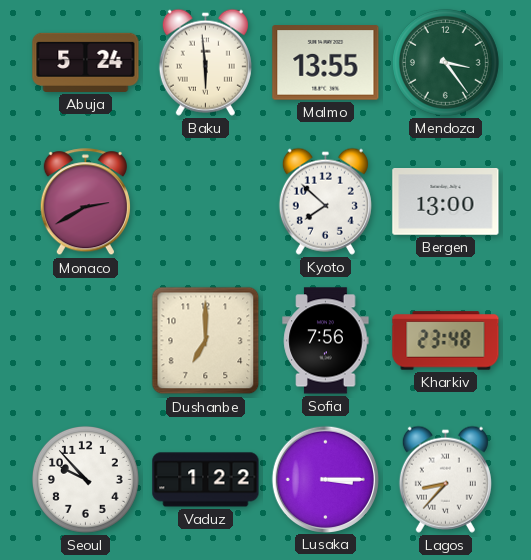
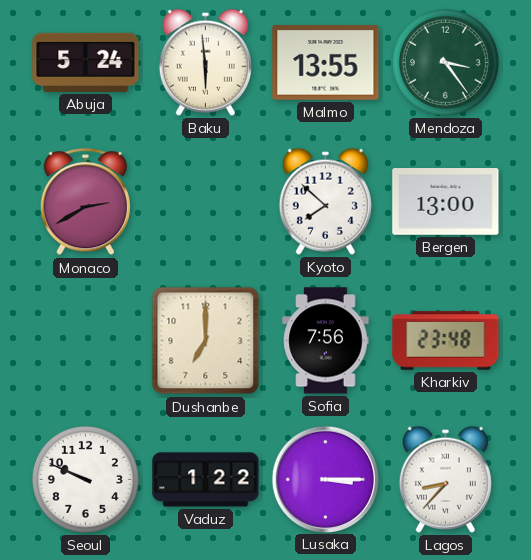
Seoul: 9:53 -> 9:49 (85, 479)
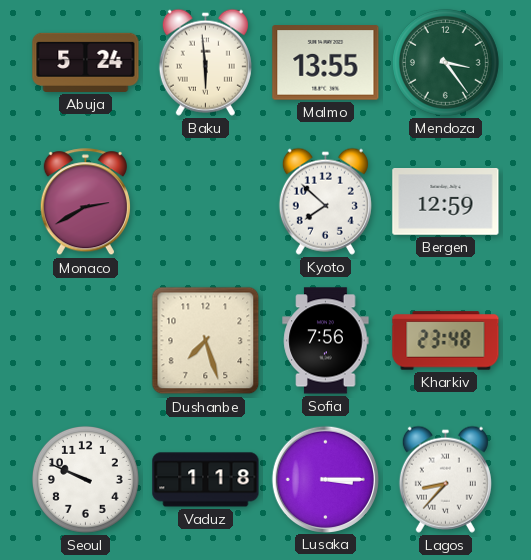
Bergen: 13:00 -> 12:59 (446, 202)
Dushanbe: 7:00 -> 7:27 (206, 341)
Vaduz: 1:22 -> 1:18 (206, 480)
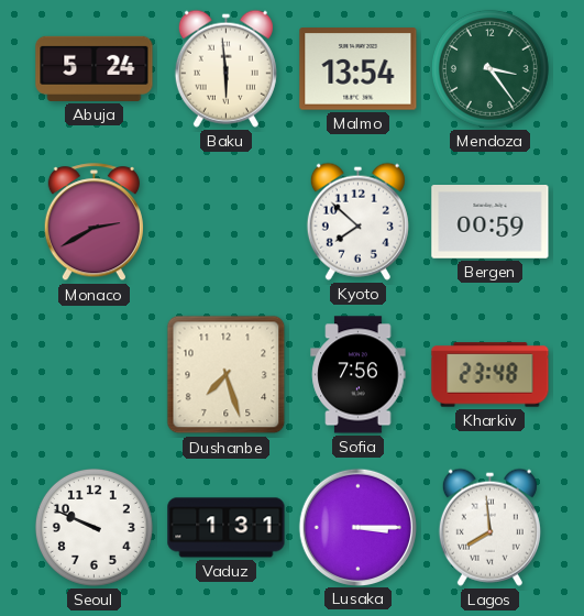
Malmo: 13:55 -> 13:54 (359, 69)
Bergen: 12:59 -> 00:59 (491, 222)
Vaduz: 1:18 -> 1:31 (227, 528)
Lagos: 8:37 -> 7:59 (489, 527)
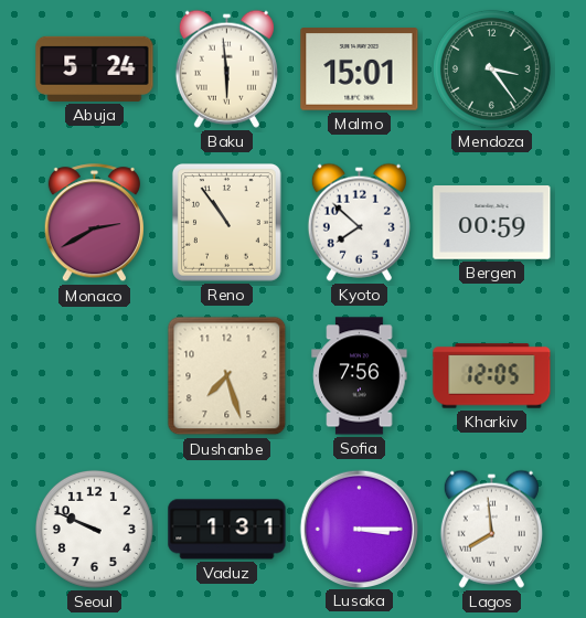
Malmo: 13:54 -> 15:01 (360, 70)
Reno: none -> 10:54 (226, 222)
Kharkiv: 23:48 -> 12:05 (492, 376)
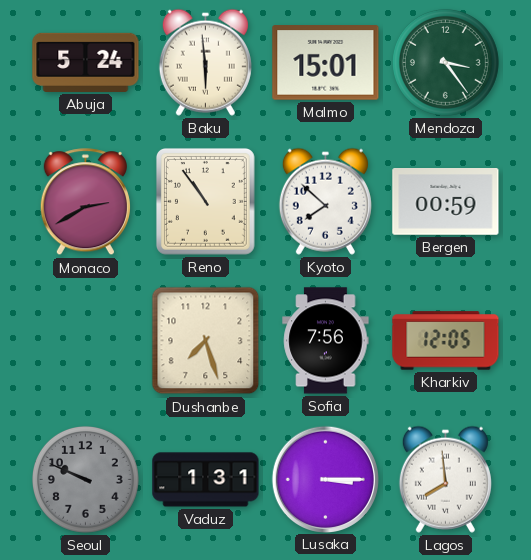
Seoul dial: white -> grey (85, 479)
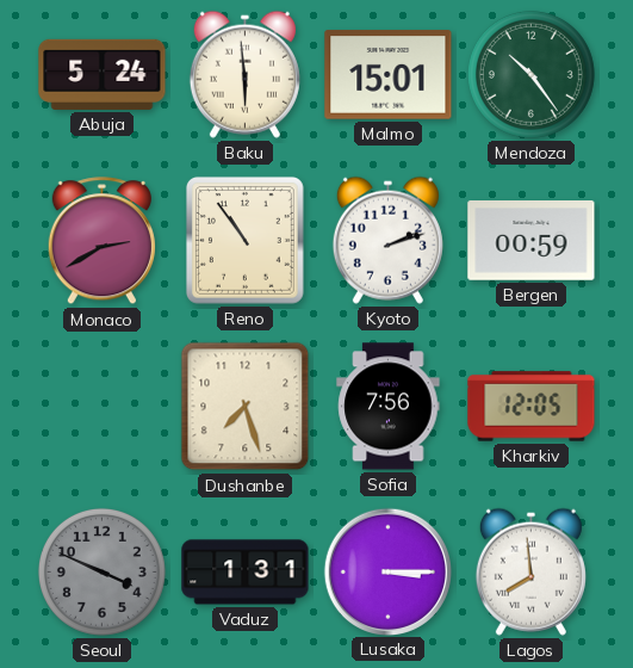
Mendoza: 3:24 -> 10:24 (530, 74)
Kyoto: 7:52 -> 2:12 (387, 240)
Seoul: 9:49 -> 3:49 (101, 571)
